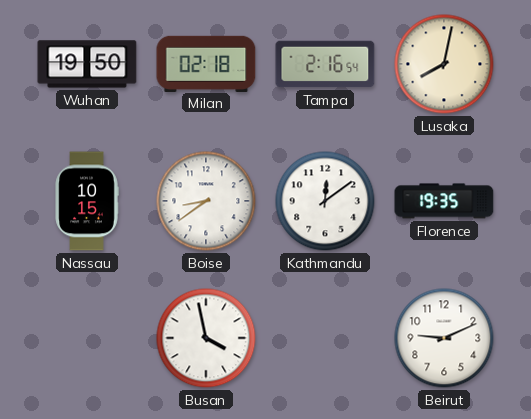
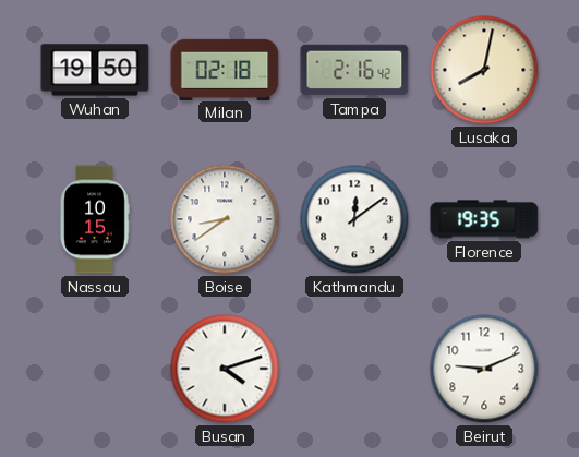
Tampa: 2:16:54 -> 2:16:42 (354, 70)
Busan: 3:58 -> 4:12 (225, 369)
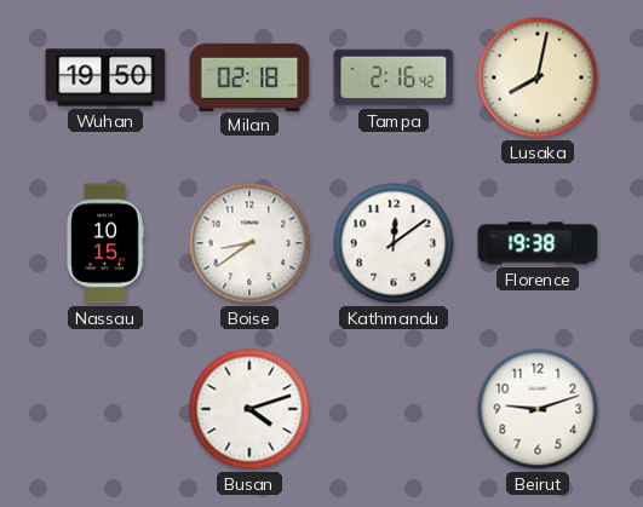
Florence: 19:35 -> 19:38 (538, 243)
Beirut: 9:11 -> 9:12 (538, 409)
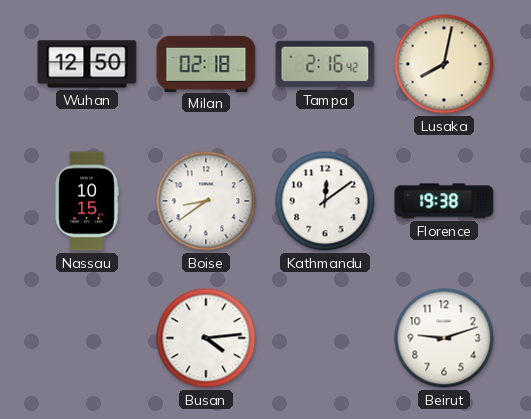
Wuhan: 19:50 -> 12:50 (87, 64)
Busan: 4:12 -> 4:14 (206, 338)
